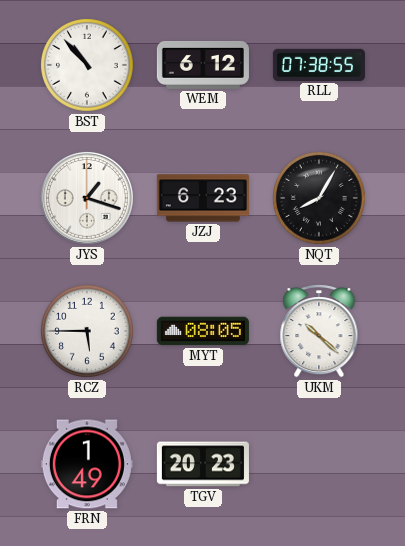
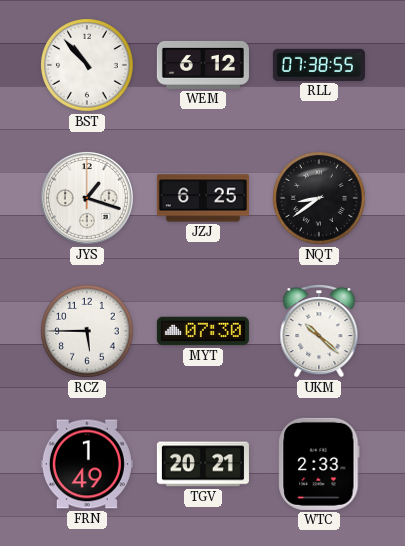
JZJ: 6:23 -> 6:25 (203, 198)
NQT: 8:05 -> 8:39 (320, 199)
MYT: 08:05 -> 07:30 (203, 331)
TGV: 20:23 -> 20:21 (203, 464)
WTC: none -> 2:33 (319, 464)
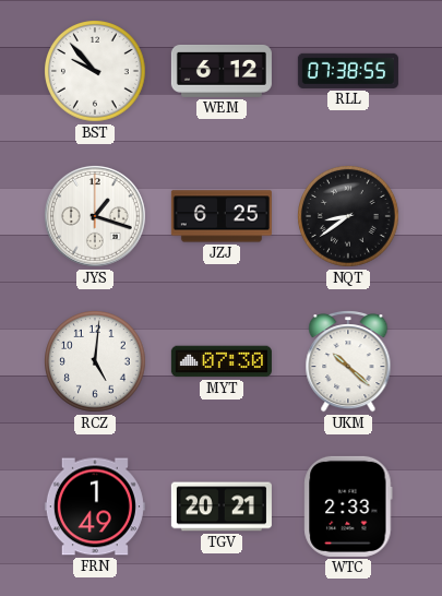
BST: 10:53 -> 9:53 (96, 72)
RCZ: 5:45 -> 5:01 (96, 362)
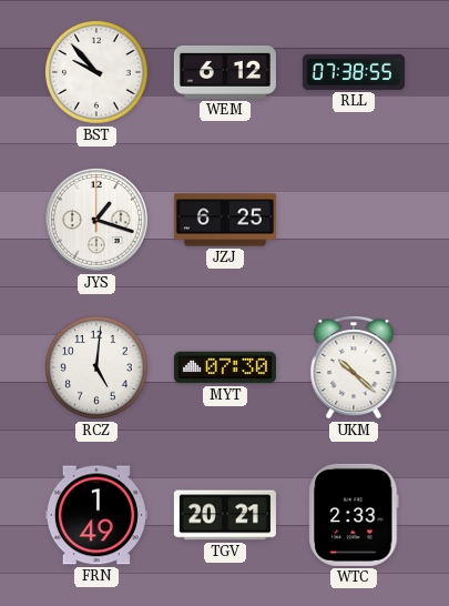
NQT: 8:39 -> none (349, 217)
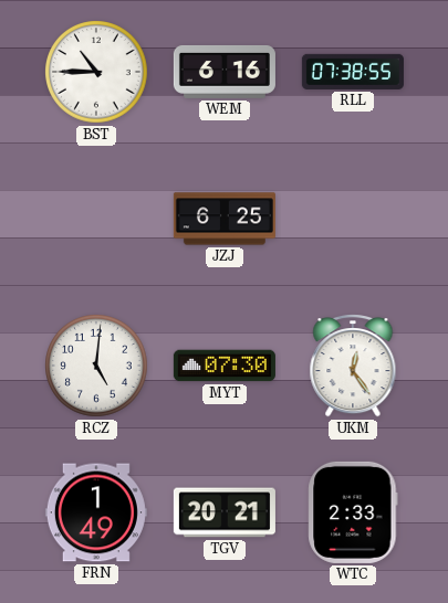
BST: 9:53 -> 10:45 (97, 73)
WEM: 6:12 -> 6:16 (225, 72)
JYS: 1:18 -> none (96, 220)
UKM: 10:22 -> 12:24 (353, 367)
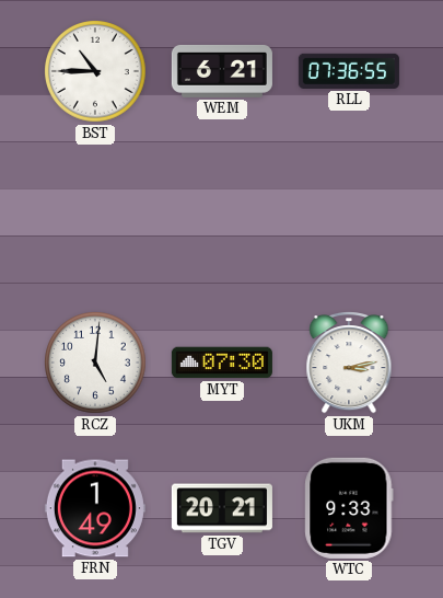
WEM: 6:16 -> 6:21 (222, 71)
RLL: 07:38 -> 07:36 (349, 71)
JZJ: 6:25 -> none (225, 219)
UKM: 12:24 -> 3:13 (349, 364)
WTC: 2:33 -> 9:33 (349, 508)
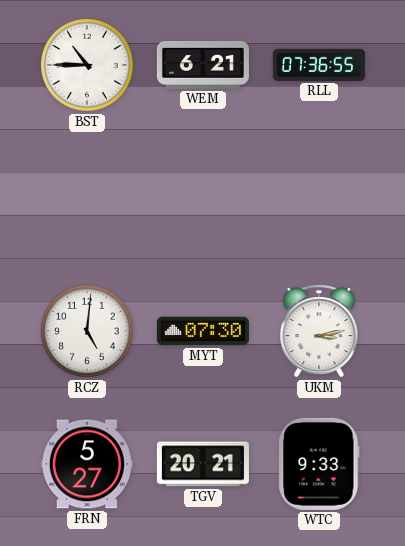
FRN: 1:49 -> 5:27 (87, 464)
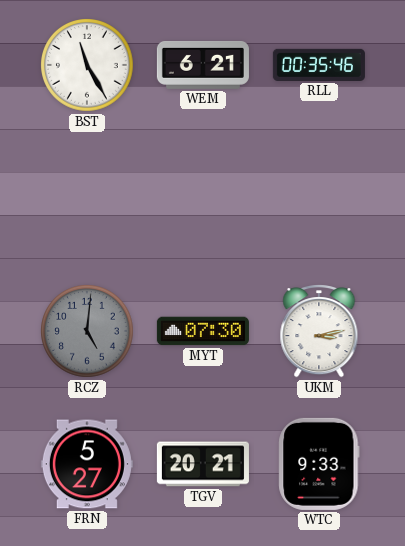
BST: 10:45 -> 11:25 (88, 66)
RLL: 07:36 -> 00:35 (319, 65)
RCZ dial: white -> grey (88, 332)
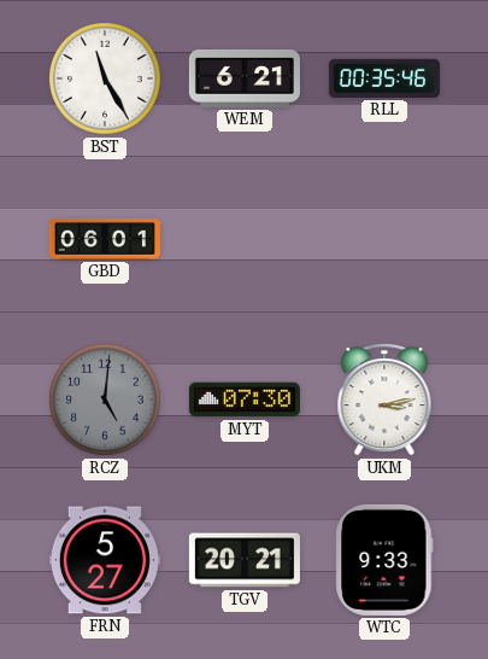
GBD: none -> 06:01 (105, 239)
